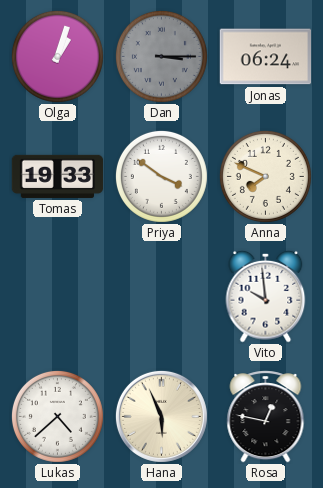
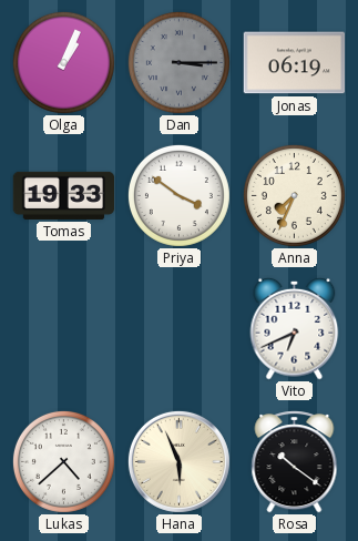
Olga: 1:03 -> 1:04 (63, 62)
Jonas: 06:24 -> 06:19 (295, 63)
Anna: 7:49 -> 7:34 (294, 195)
Vito: 9:59 -> 6:41 (295, 328)
Rosa: 12:47 -> 10:21 (295, 462)
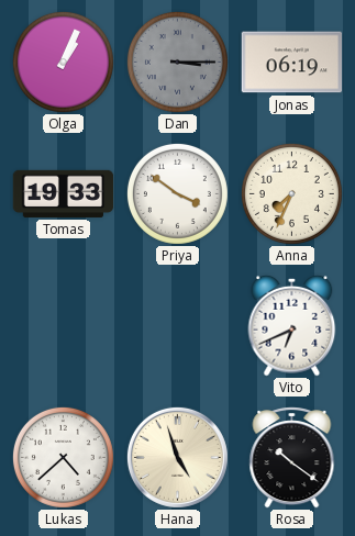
Hana: 5:56 -> 4:57 (177, 457)
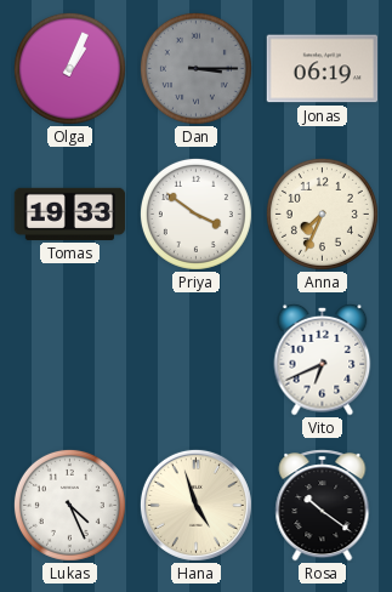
Lukas: 4:38 -> 4:26 (69, 505)
